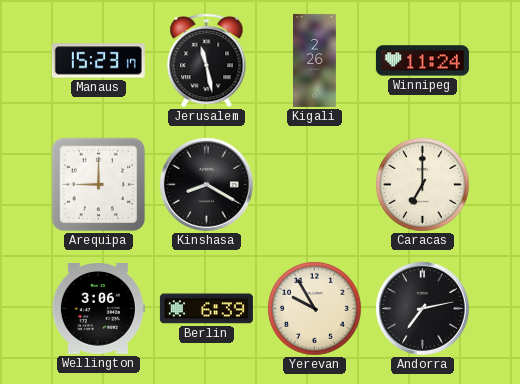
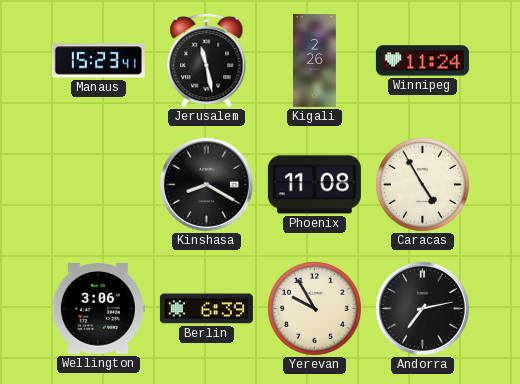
Manaus: 15:23:17 -> 15:23:41 (98, 61)
Arequipa: 9:00 -> none (99, 185)
Phoenix: none -> 11:08 (314, 185)
Caracas: 7:00 -> 4:55 (423, 185)
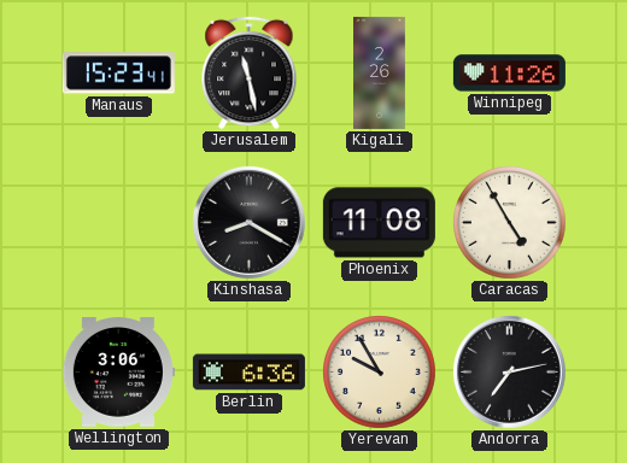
Winnipeg: 11:24 -> 11:26 (509, 74)
Berlin: 6:39 -> 6:36 (248, 373)
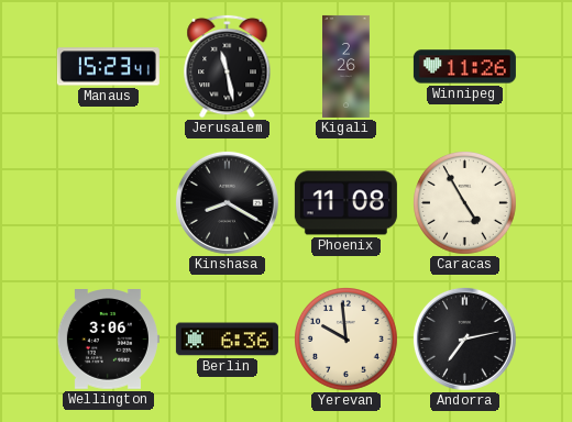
Yerevan: 9:55 -> 9:59 (346, 340)
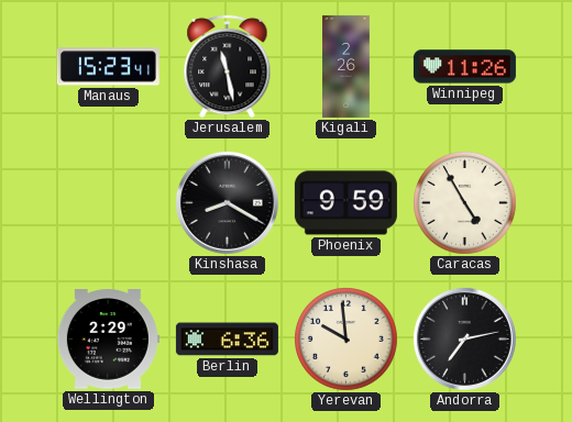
Phoenix: 11:08 -> 9:59 (345, 203)
Wellington: 3:06 -> 2:29 (108, 340)
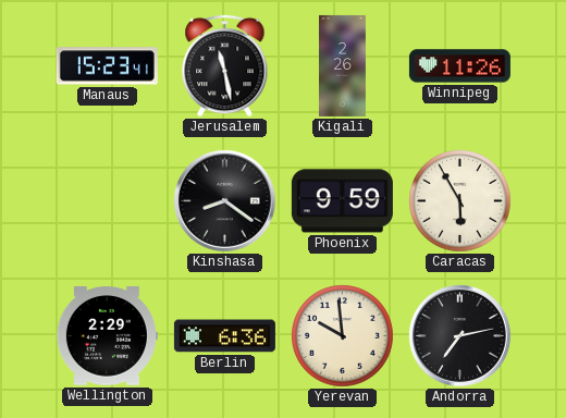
Kinshasa: 8:20 -> 8:21 (224, 200)
Caracas: 4:55 -> 5:55 (460, 201)
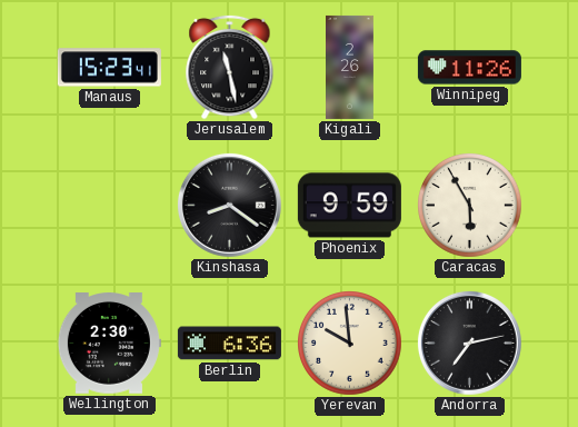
Wellington: 2:29 -> 2:30 (109, 344)
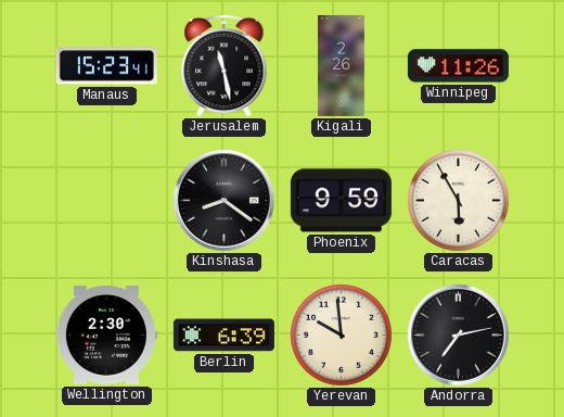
Berlin: 6:36 -> 6:39 (223, 336)
